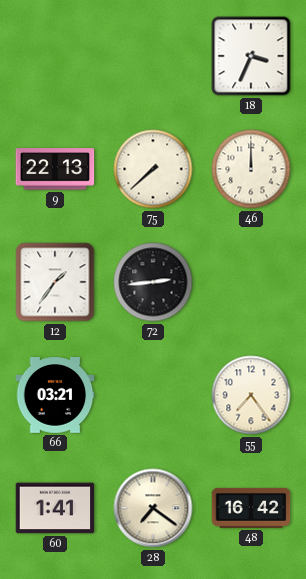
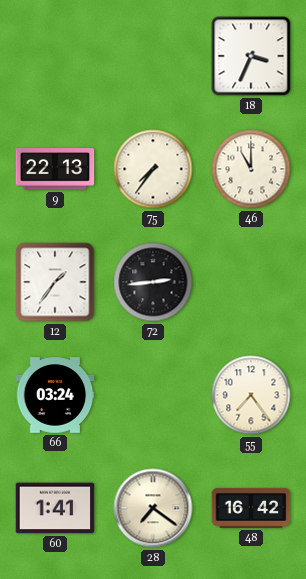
75: 7:38 -> 7:36 (153, 169)
46: 12:00 -> 11:00 (251, 169)
66: 03:21 -> 03:24 (55, 395)
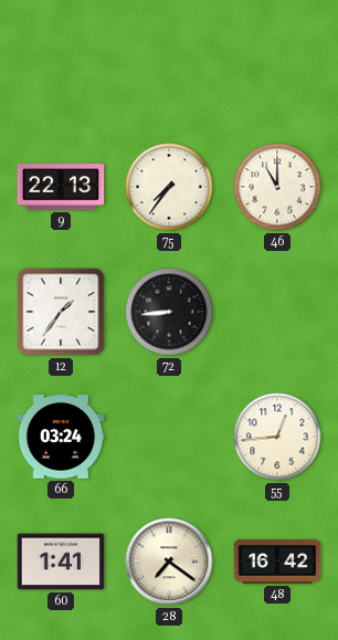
18: 3:34 -> none (251, 56)
72: 2:44 -> 8:44 (169, 312)
55: 7:24 -> 12:44 (277, 437)
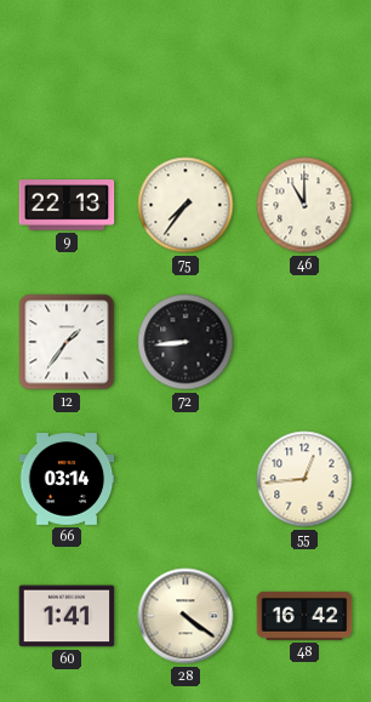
66: 03:24 -> 03:14 (67, 479)
28: 7:21 -> 4:21 (185, 616)
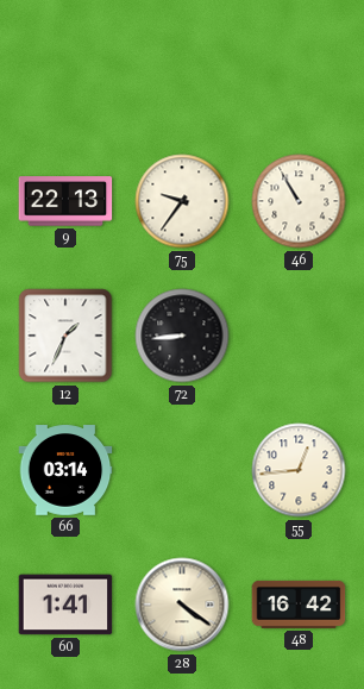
75: 7:36 -> 9:36 (182, 201)
46: 11:00 -> 10:55 (299, 201)
12: 1:36 -> 1:34 (65, 336)
